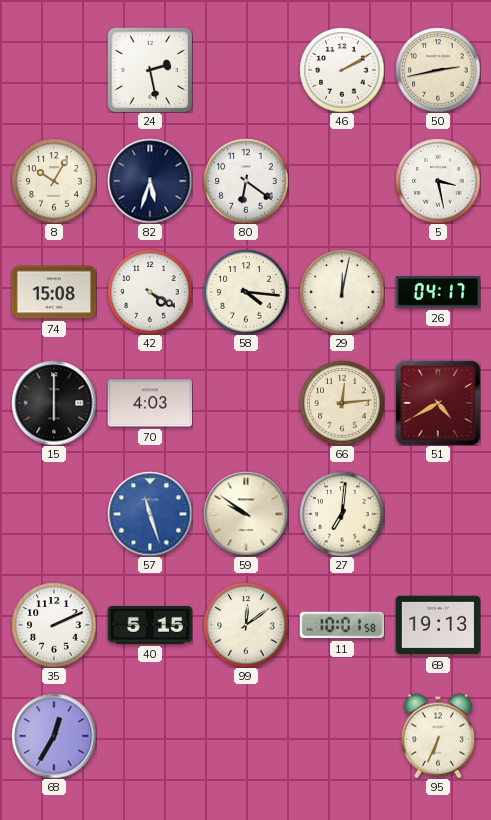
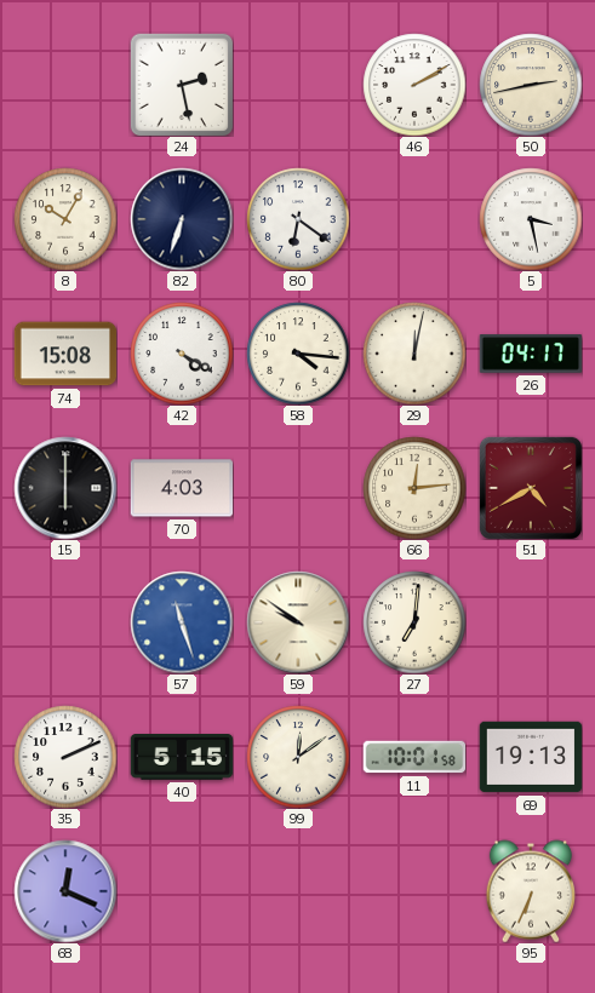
82: 5:33 -> 6:33 (182, 219)
68: 12:35 -> 12:19 (65, 891)
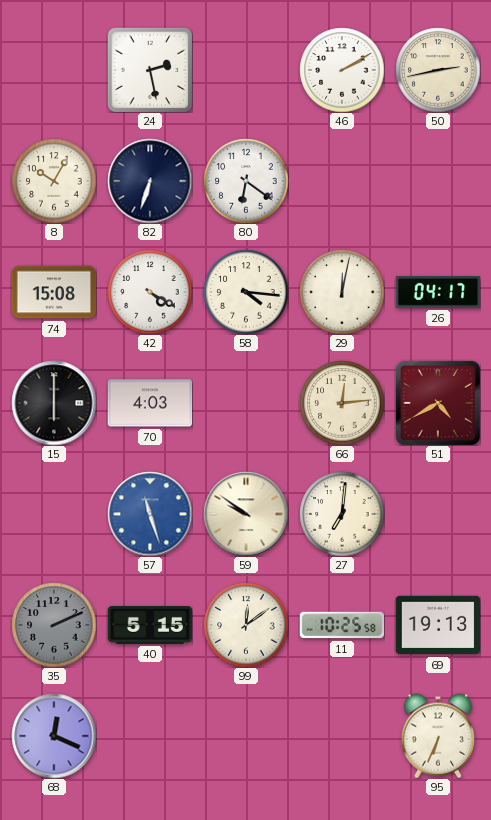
5: 3:28 -> none (531, 219)
35 dial: white -> grey (54, 625)
11: 10:01 -> 10:25 (342, 625)
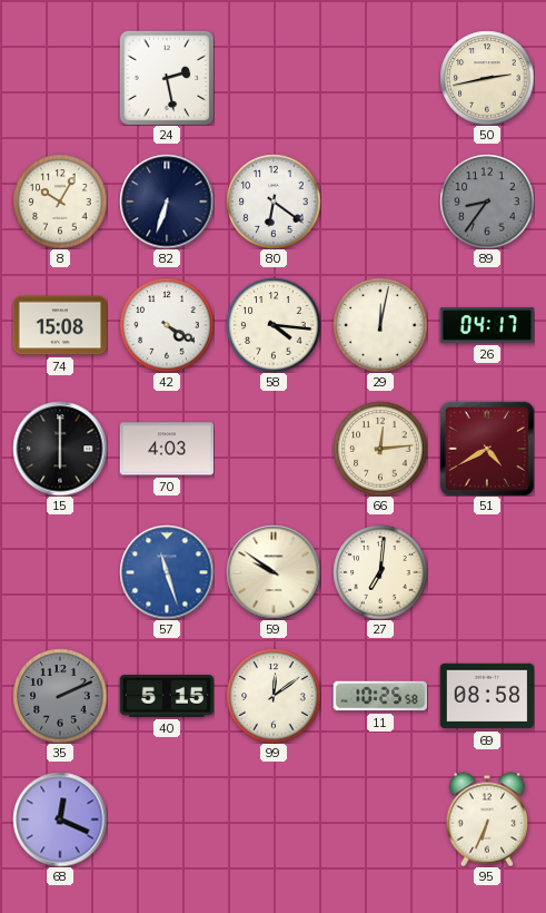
46: 2:10 -> none (342, 70)
89: none -> 8:36 (487, 202)
69: 19:13 -> 08:58 (487, 696)
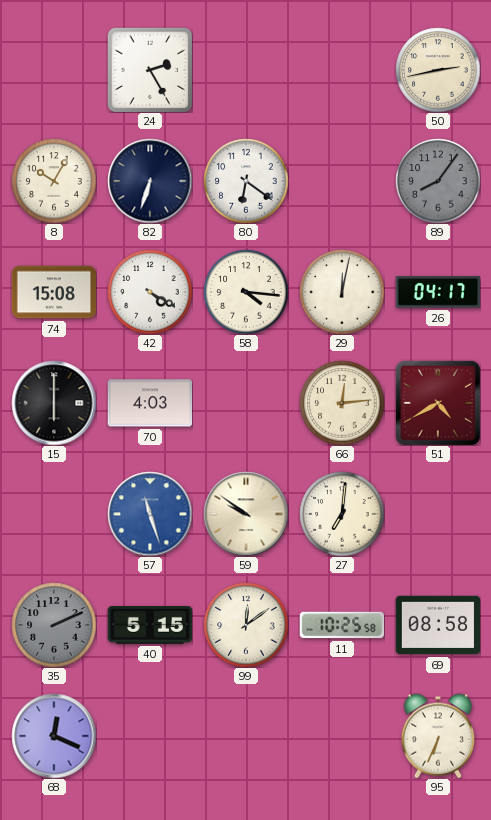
24: 2:28 -> 2:25 (150, 70)
89: 8:36 -> 8:06 (438, 181)
